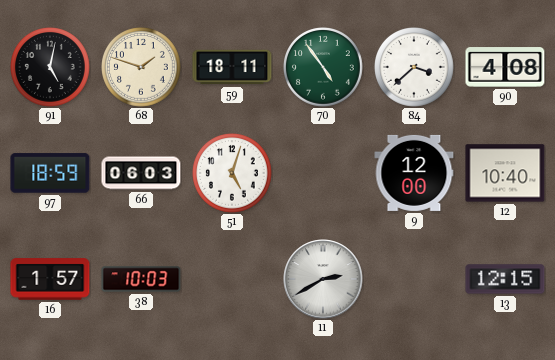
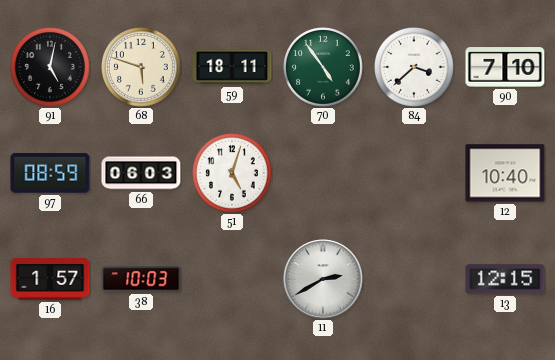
68: 1:48 -> 5:48 (142, 68)
90: 4:08 -> 7:10 (505, 67)
97: 18:59 -> 08:59 (50, 173)
9: 12:00 -> none (414, 173)
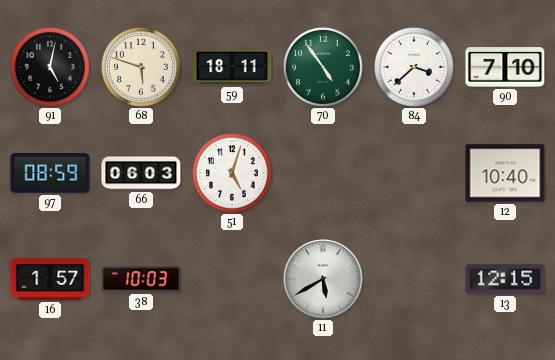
11: 2:40 -> 5:40 (323, 279)
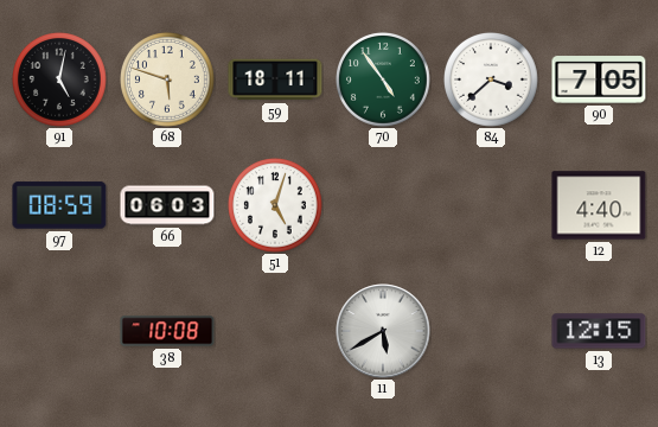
90: 7:10 -> 7:05 (599, 79)
12: 10:40 -> 4:40 (599, 205)
16: 1:57 -> none (50, 279)
38: 10:03 -> 10:08 (167, 331)
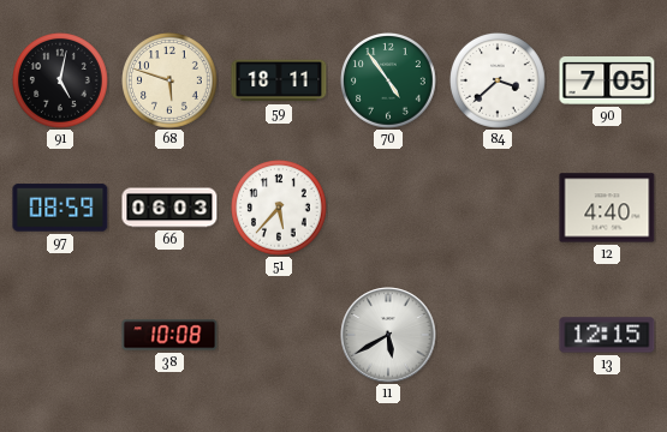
51: 5:03 -> 5:37 (280, 209)
